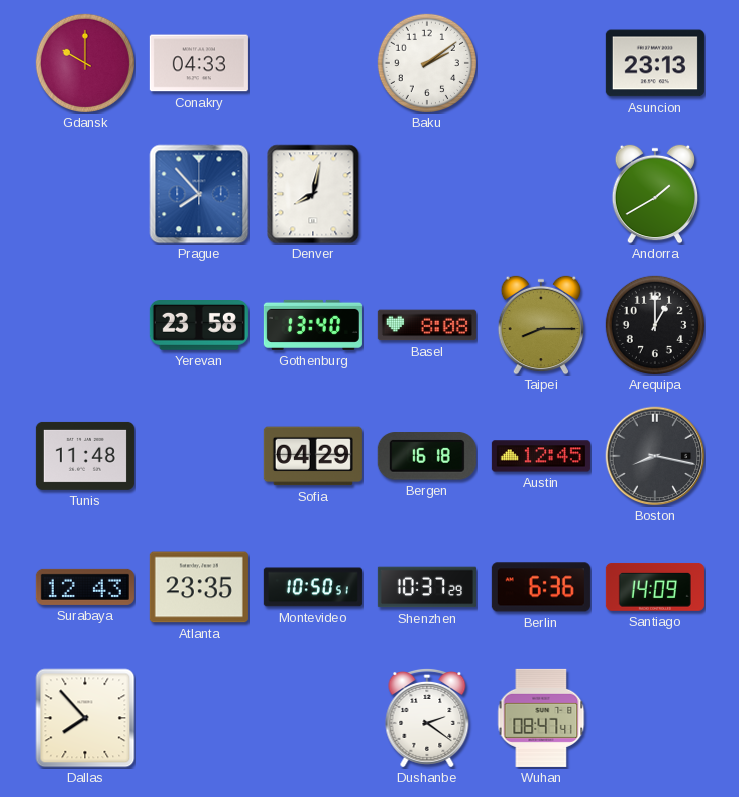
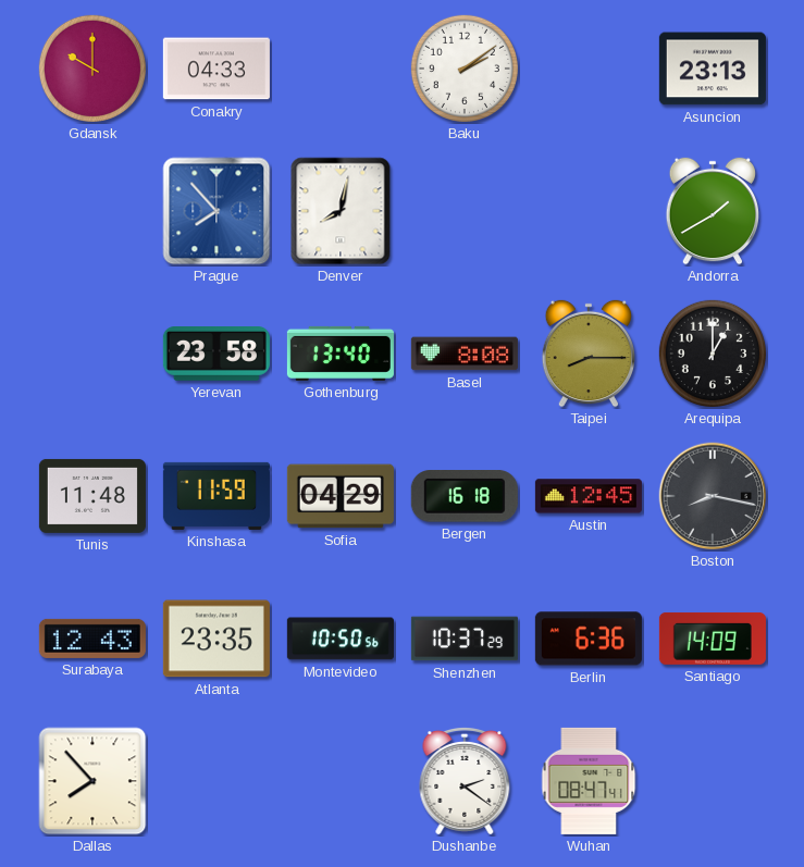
Kinshasa: none -> 11:59 (217, 496)
Montevideo: 10:50:51 -> 10:50:56 (341, 639)
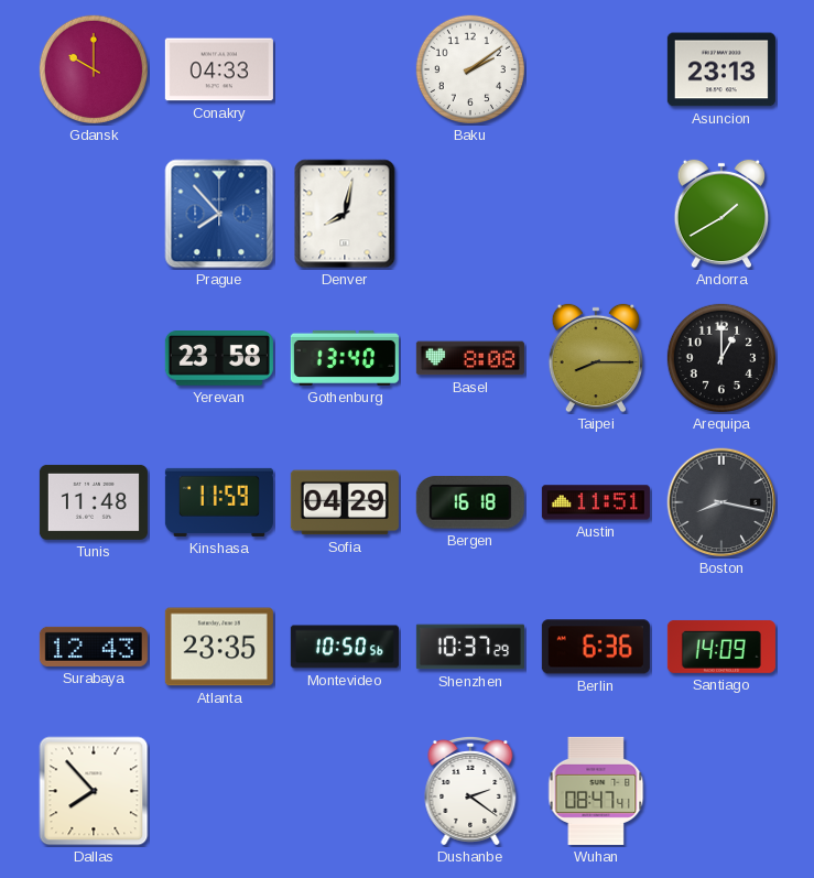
Austin: 12:45 -> 11:51 (596, 502)
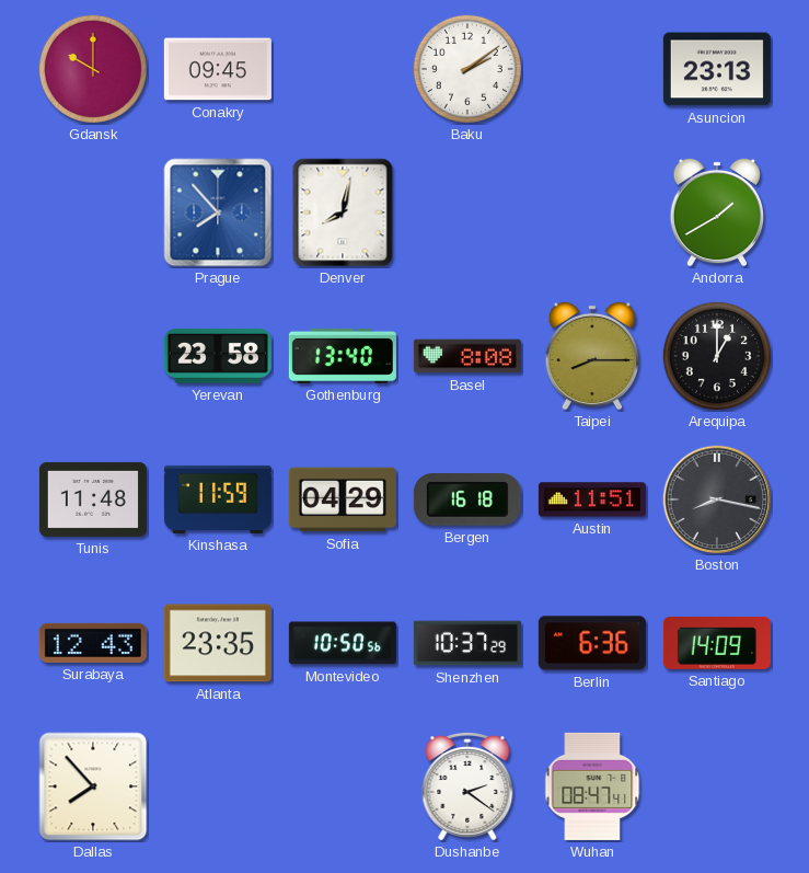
Conakry: 04:33 -> 09:45 (218, 69)
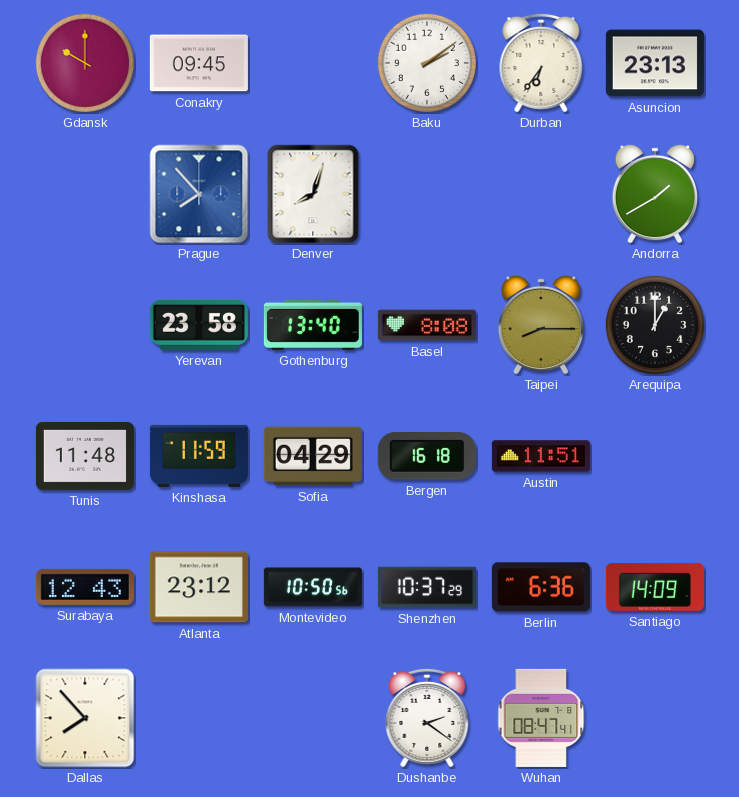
Durban: none -> 6:36 (541, 63)
Denver: 8:02 -> 8:03 (313, 194)
Boston: 8:17 -> none (717, 499)
Atlanta: 23:35 -> 23:12 (199, 587)
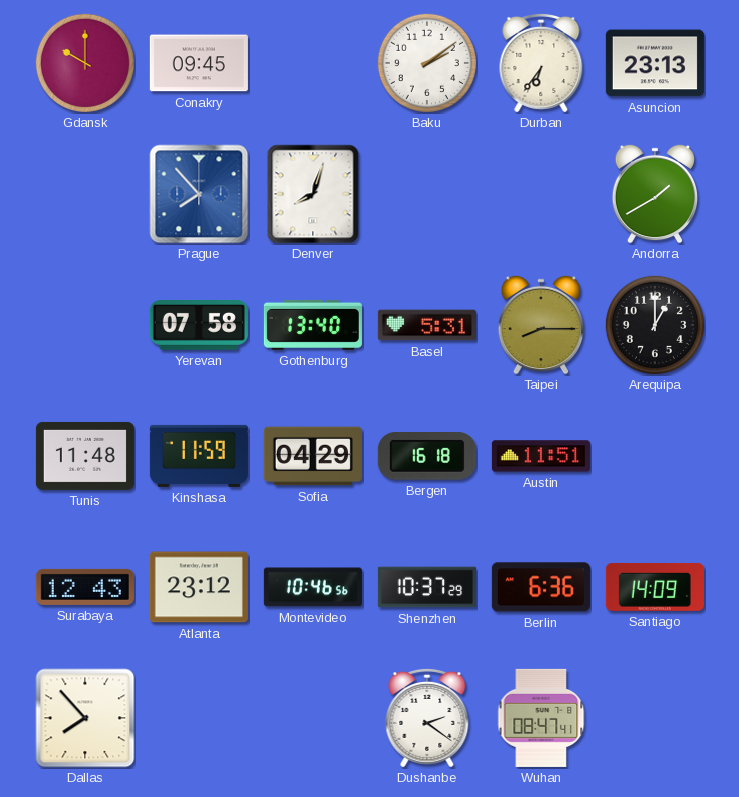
Yerevan: 23:58 -> 07:58 (199, 326)
Basel: 8:08 -> 5:31 (427, 325)
Montevideo: 10:50 -> 10:46 (313, 587)
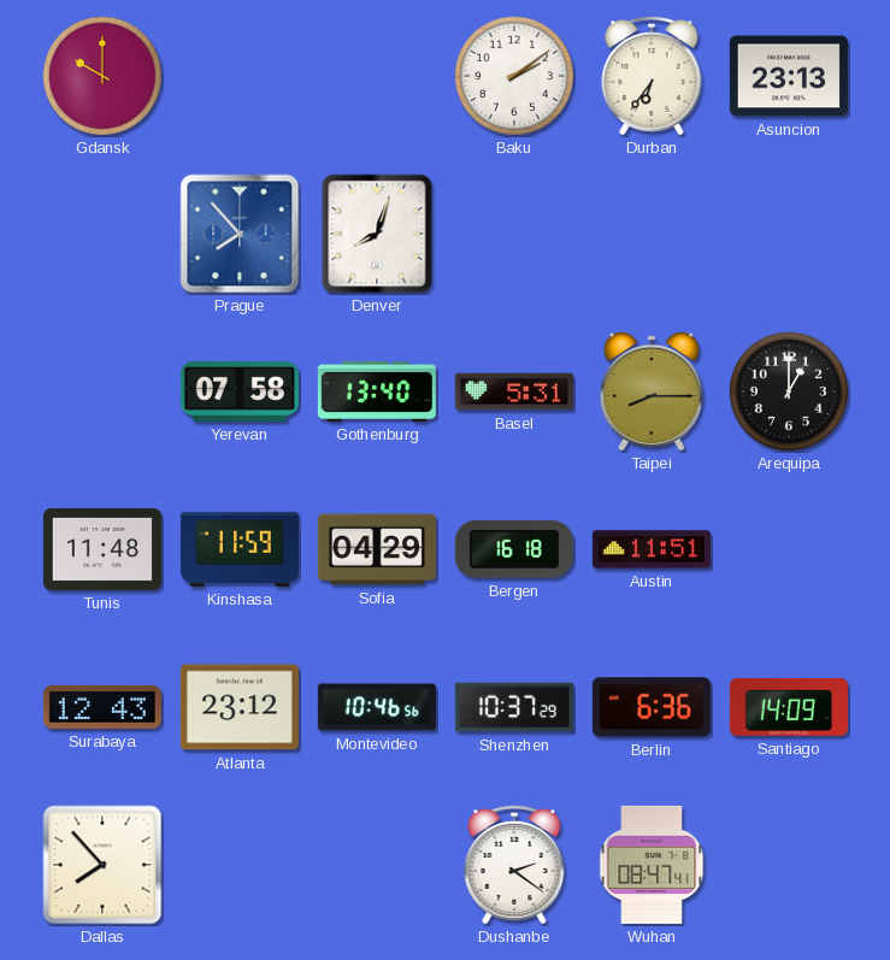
Conakry: 09:45 -> none (199, 63)
Andorra: 1:40 -> none (655, 194)
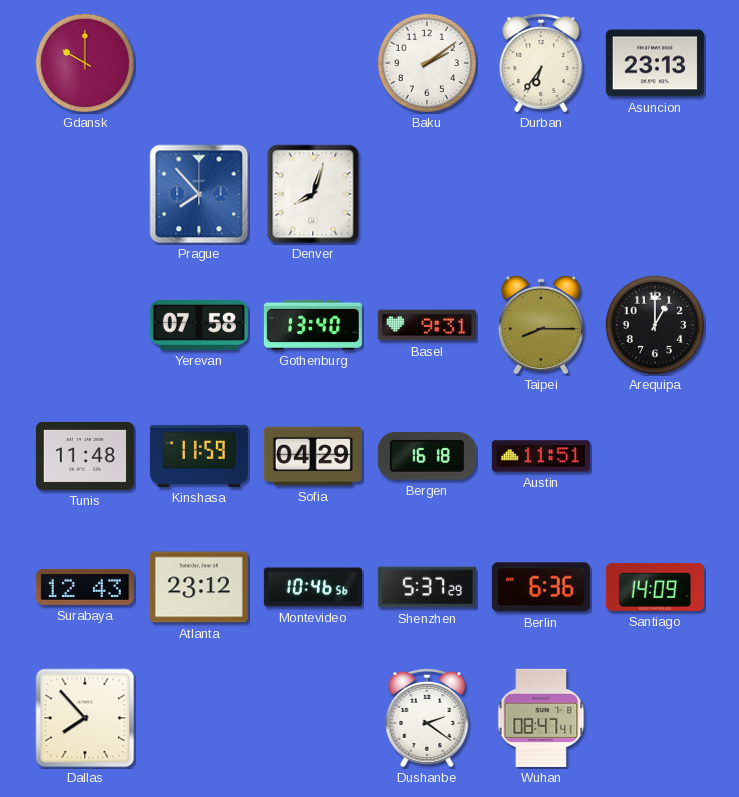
Basel: 5:31 -> 9:31 (427, 325)
Shenzhen: 10:37 -> 5:37 (427, 587)
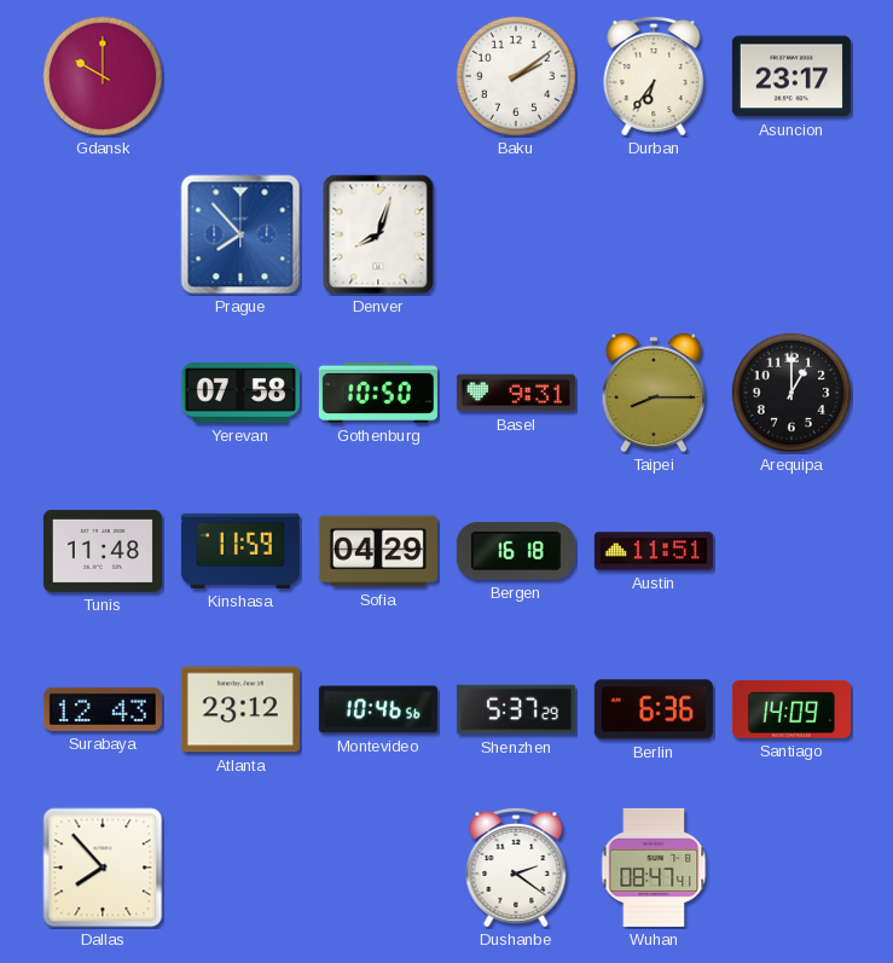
Asuncion: 23:13 -> 23:17 (791, 76)
Gothenburg: 13:40 -> 10:50 (378, 393)
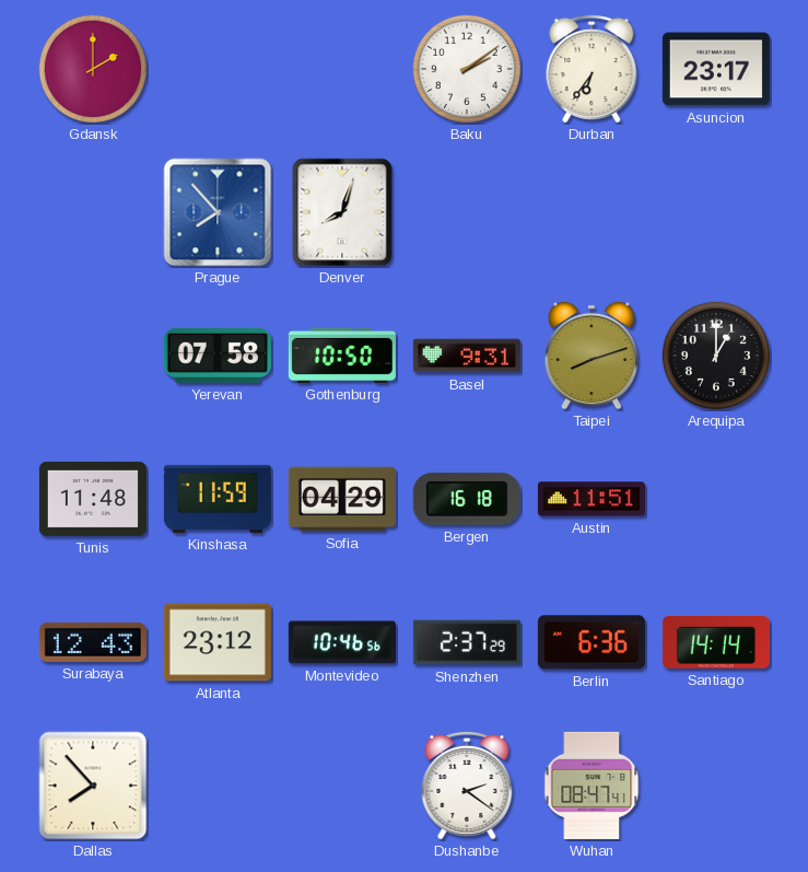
Gdansk: 10:00 -> 2:00 (93, 69)
Taipei: 8:15 -> 8:12 (592, 356)
Shenzhen: 5:37 -> 2:37 (467, 642)
Santiago: 14:09 -> 14:14 (716, 642)
